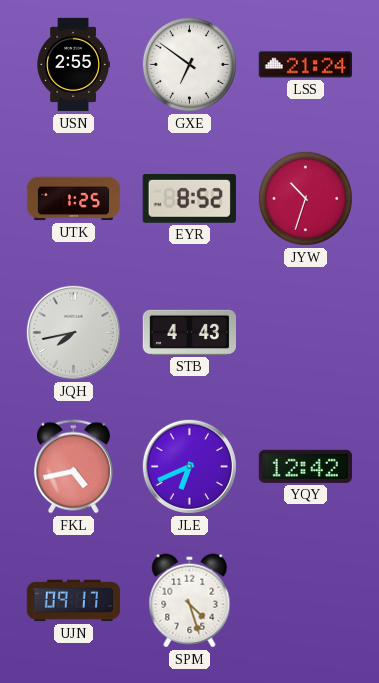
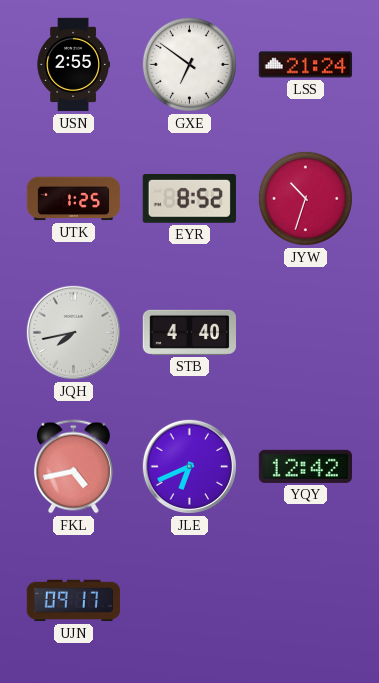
STB: 4:43 -> 4:40 (189, 332)
SPM: 4:27 -> none (190, 601)
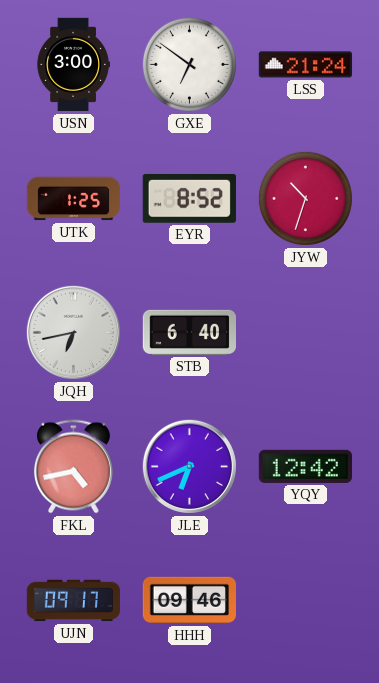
USN: 2:55 -> 3:00 (73, 65)
JQH: 7:43 -> 6:43 (73, 332)
STB: 4:40 -> 6:40 (189, 332)
HHH: none -> 09:46 (189, 600)
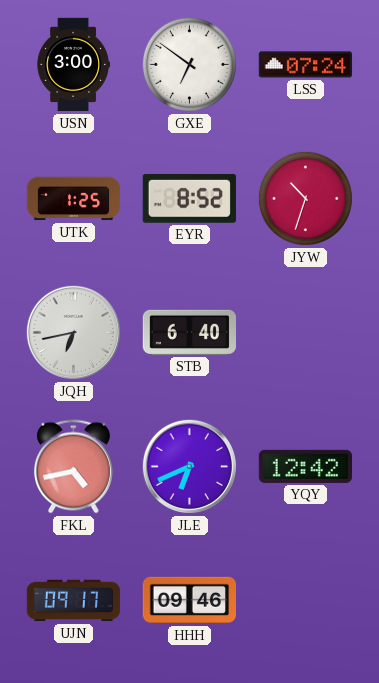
LSS: 21:24 -> 07:24 (306, 65)
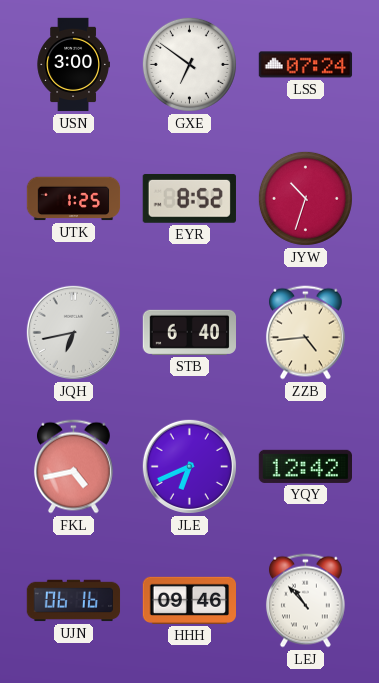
ZZB: none -> 4:44 (305, 333)
UJN: 09:17 -> 06:16 (74, 601)
LEJ: none -> 10:53 (305, 601)
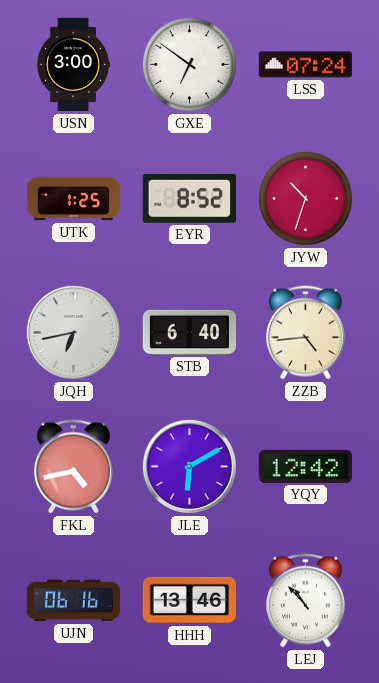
JLE: 6:41 -> 6:10 (189, 466)
HHH: 09:46 -> 13:46 (189, 600)
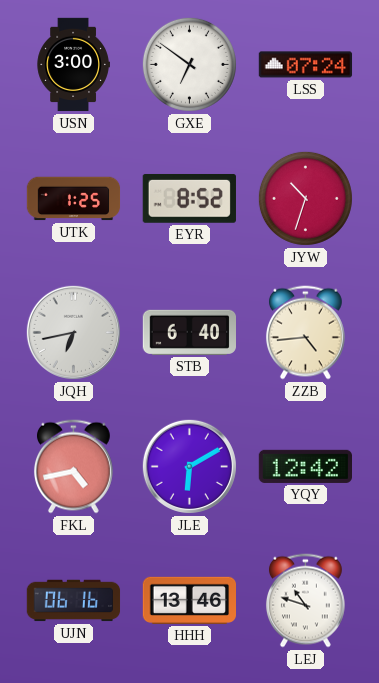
LEJ: 10:53 -> 10:48 (305, 601)
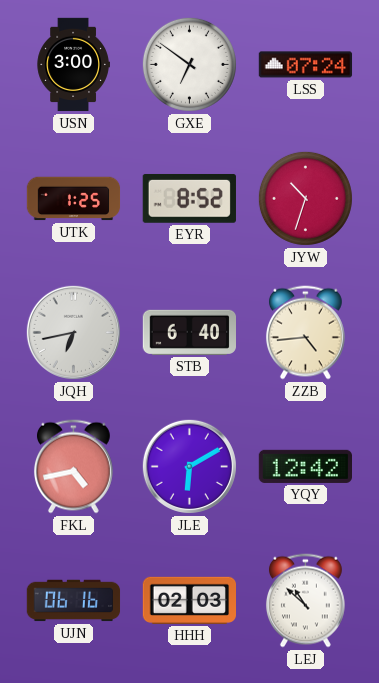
HHH: 13:46 -> 02:03 (189, 600)
LEJ: 10:48 -> 10:52 (305, 601)
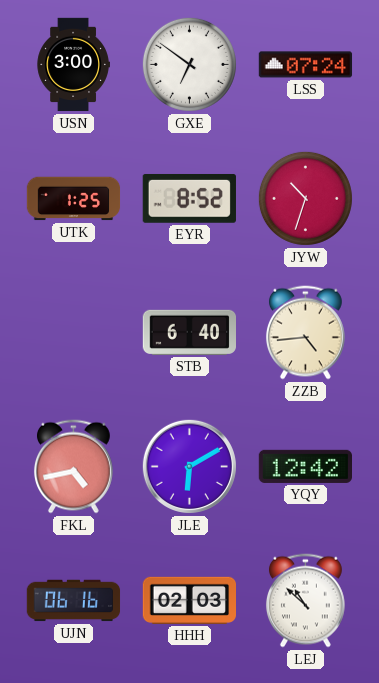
JQH: 6:43 -> none (73, 332)
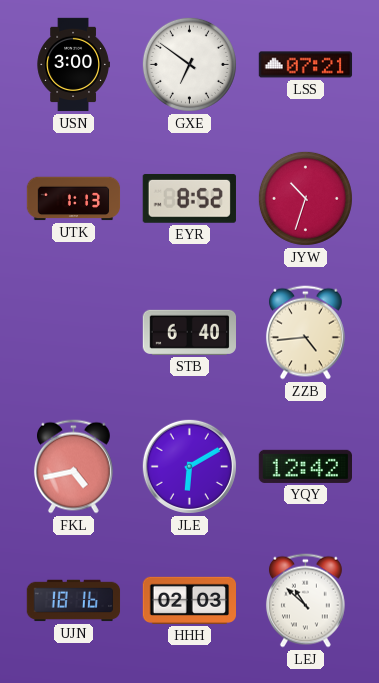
LSS: 07:24 -> 07:21 (306, 65)
UTK: 1:25 -> 1:13 (74, 199)
UJN: 06:16 -> 18:16 (74, 601)
